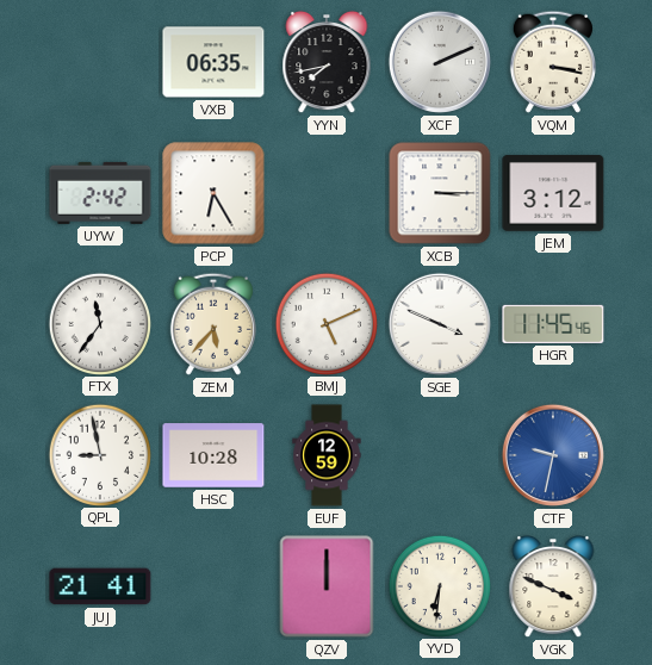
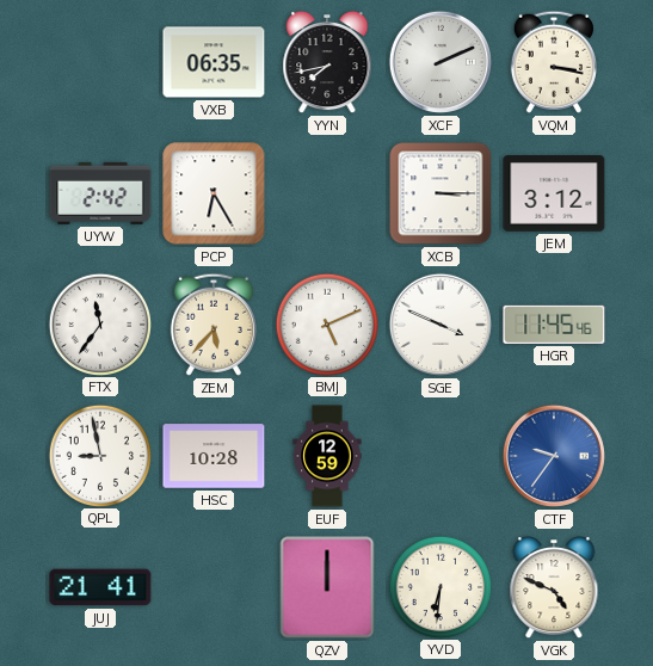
CTF: 9:32 -> 9:36 (554, 456)
VGK: 3:49 -> 4:49 (554, 587)
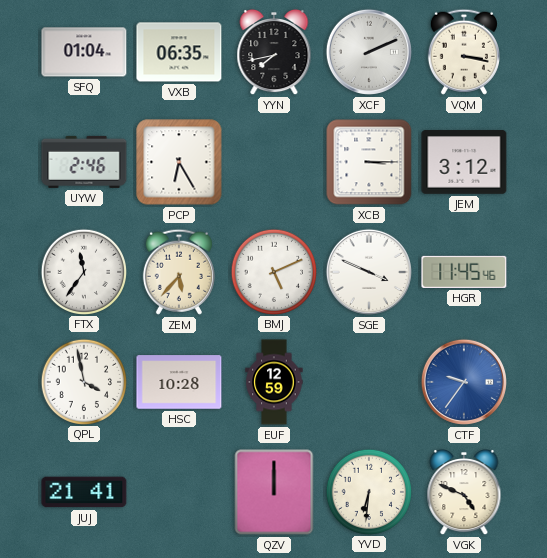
SFQ: none -> 01:04 (84, 52)
UYW: 2:42 -> 2:46 (84, 162)
QPL: 8:58 -> 3:58 (83, 381)
